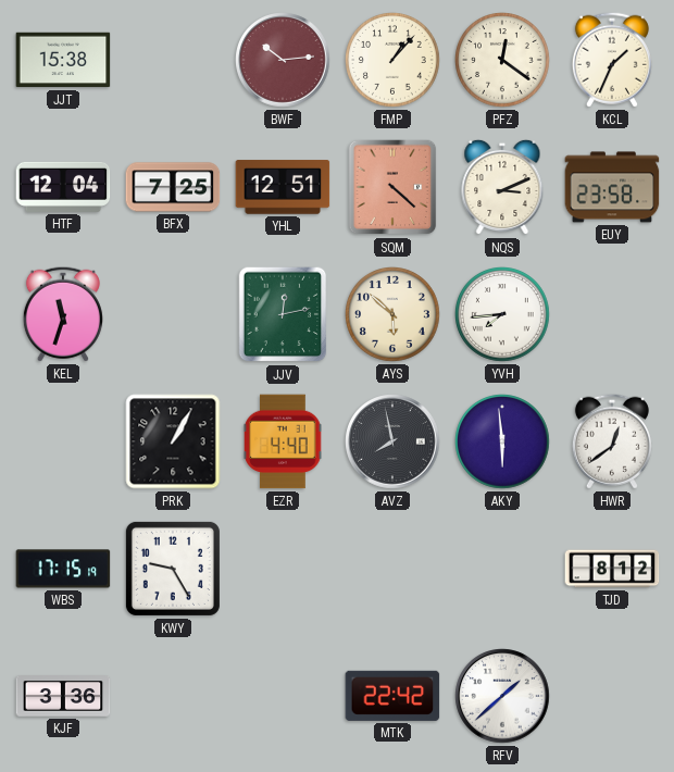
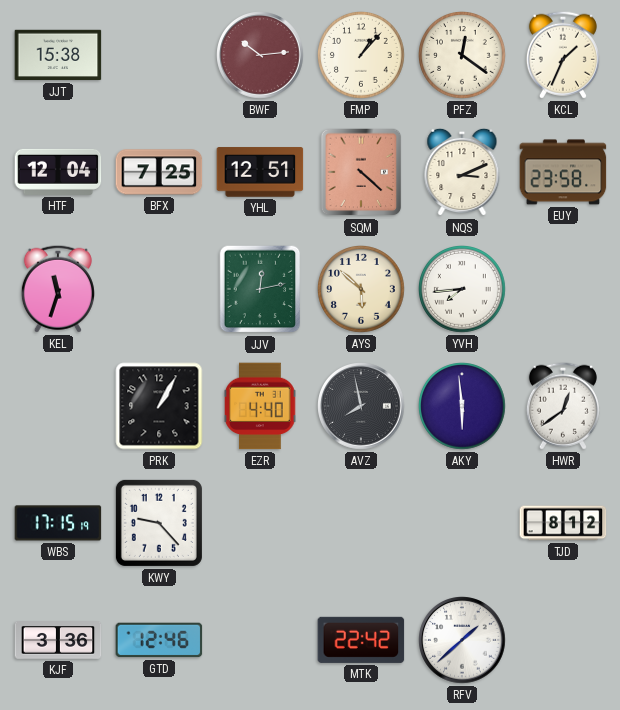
KWY: 9:25 -> 9:23 (159, 523)
GTD: none -> 12:46 (159, 640)
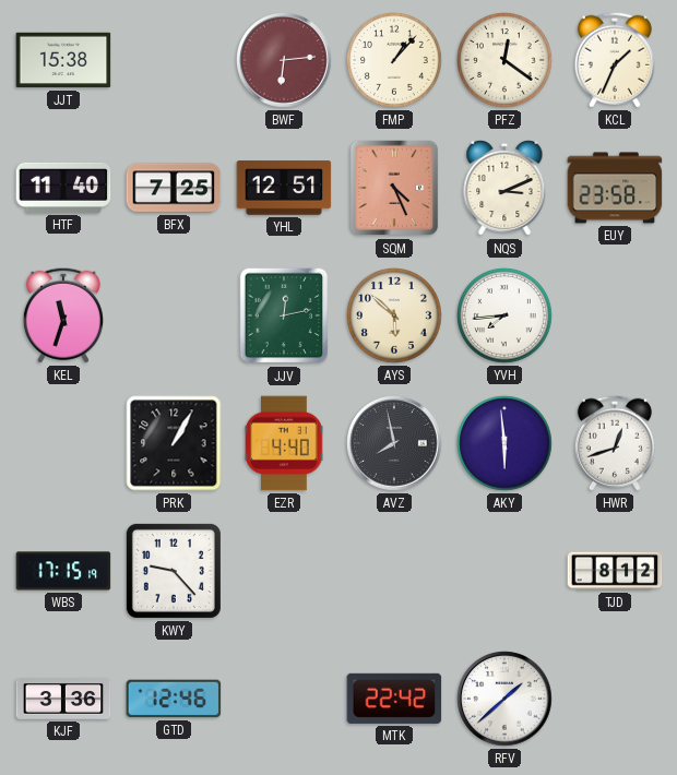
BWF: 10:14 -> 6:14 (284, 60)
HTF: 12:04 -> 11:40 (63, 188)
SQM: 4:22 -> 4:26 (394, 188)
HWR: 12:39 -> 12:42 (615, 443)
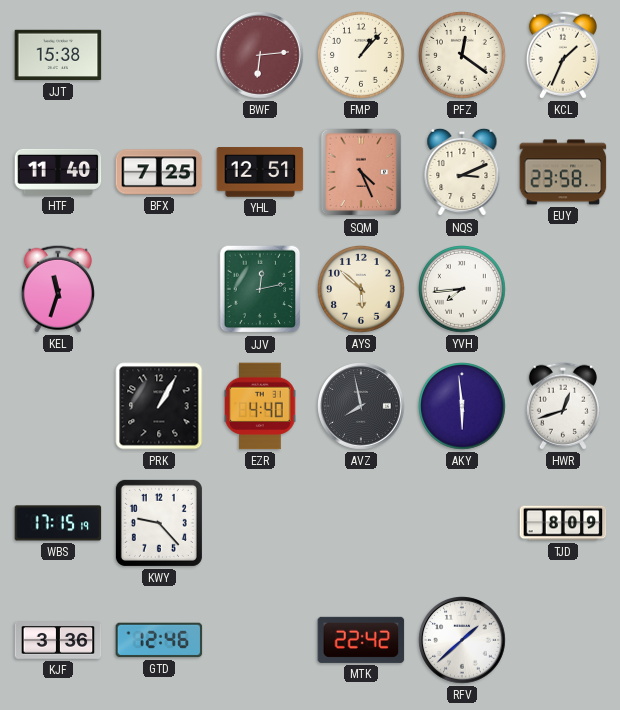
TJD: 8:12 -> 8:09 (563, 523)
